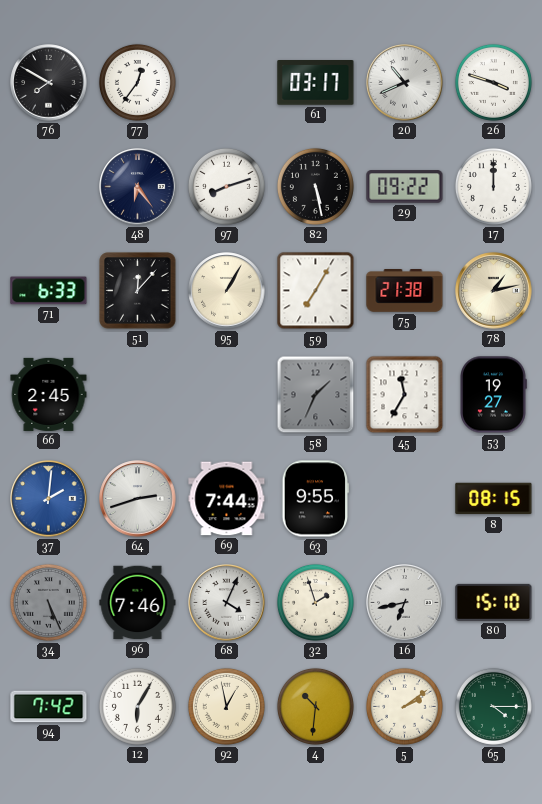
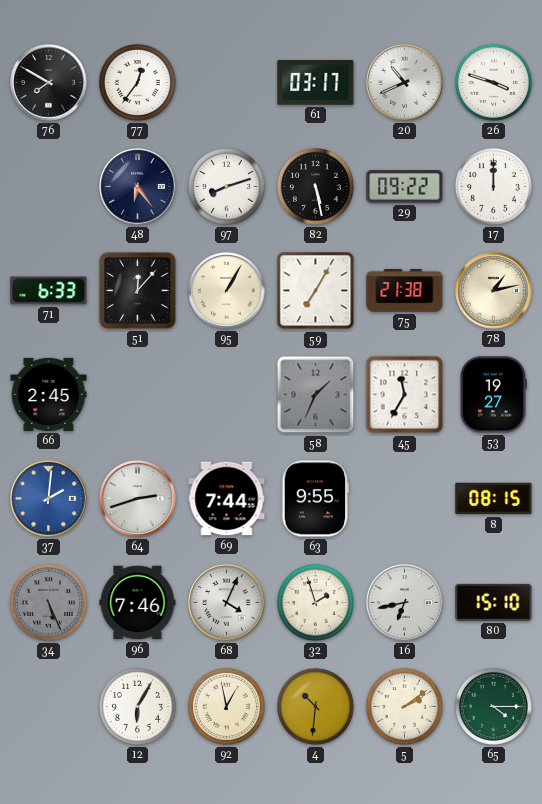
94: 7:42 -> none (49, 707)
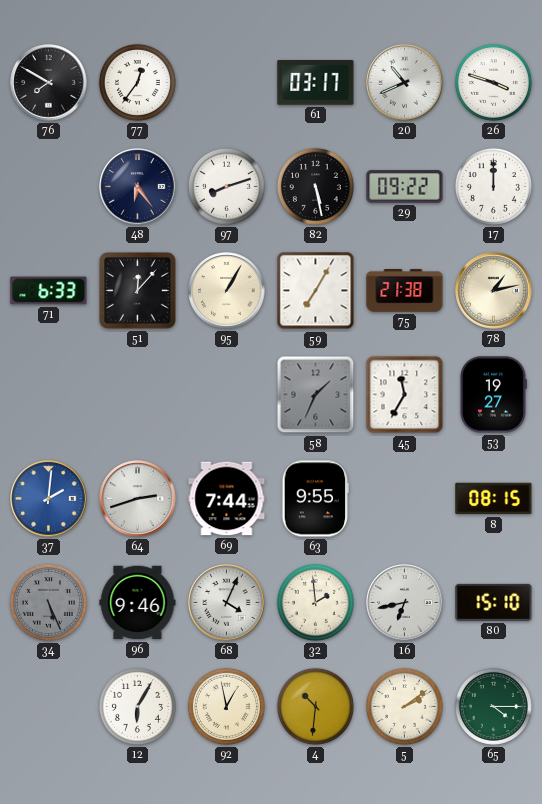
66: 2:45 -> none (49, 394)
96: 7:46 -> 9:46 (138, 603)
32: 1:57 -> 1:59 (315, 602)
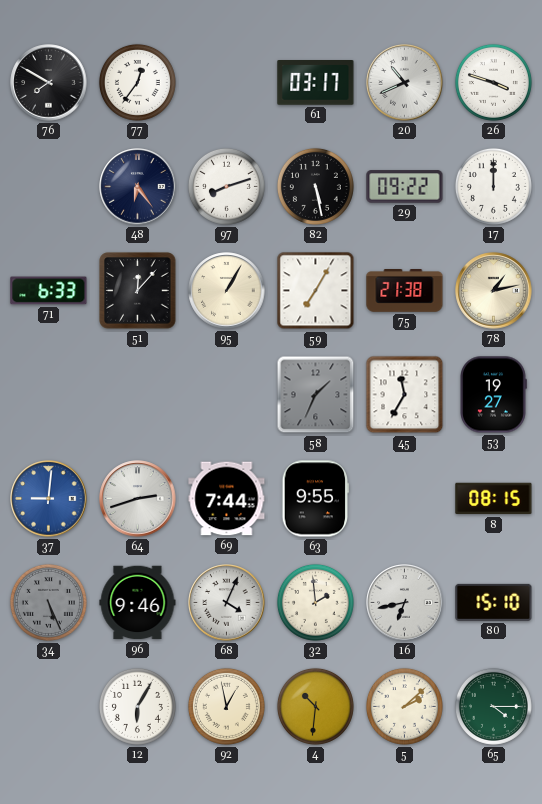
37: 2:01 -> 9:01 (49, 499)
5: 2:09 -> 2:08 (404, 706)
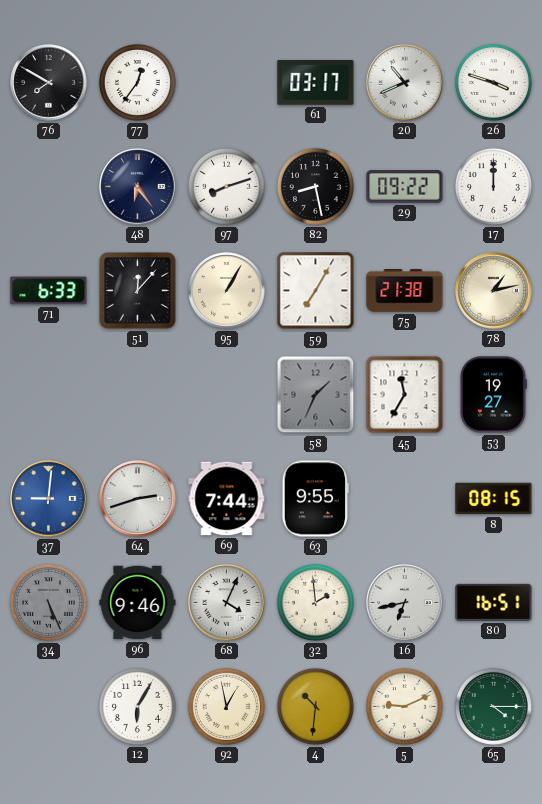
82: 5:28 -> 8:28 (315, 186)
80: 15:10 -> 16:51 (494, 602)
5: 2:08 -> 9:11 (404, 706)
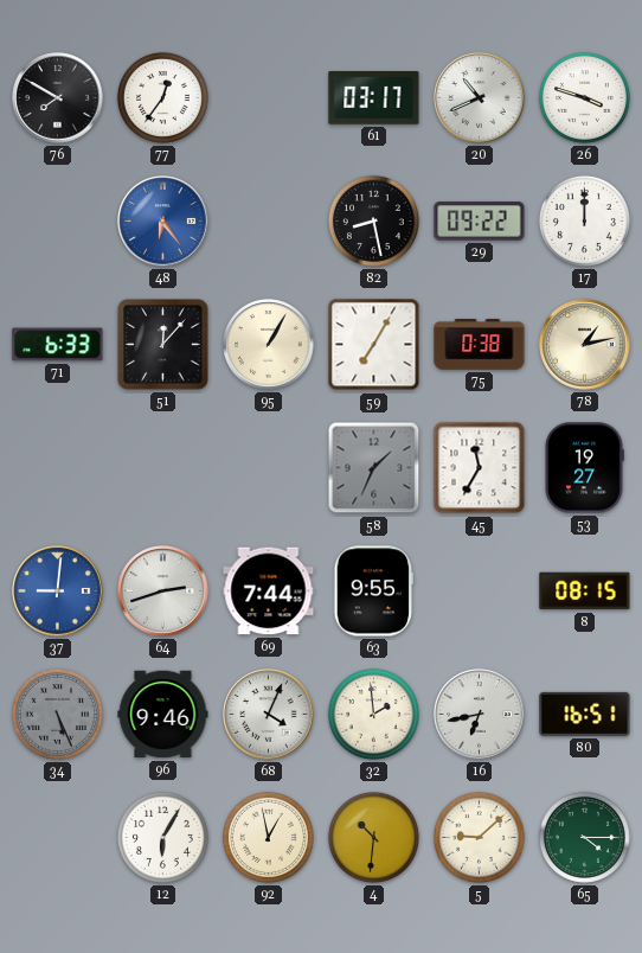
48 dial: navy -> blue (163, 222)
97: 8:12 -> none (226, 186)
75: 21:38 -> 0:38 (480, 345)
5: 9:11 -> 9:08 (479, 837)
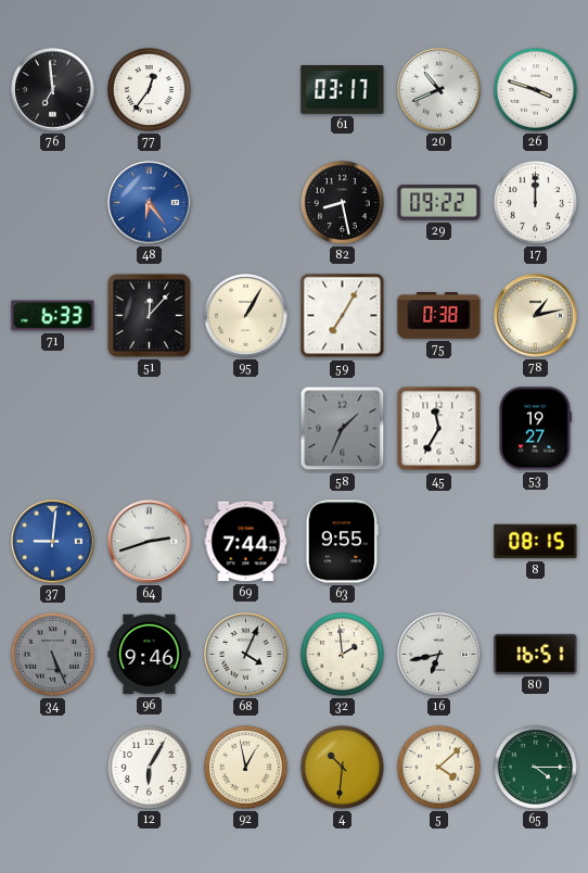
76: 7:50 -> 6:59 (53, 90)
5: 9:08 -> 4:08 (438, 767)
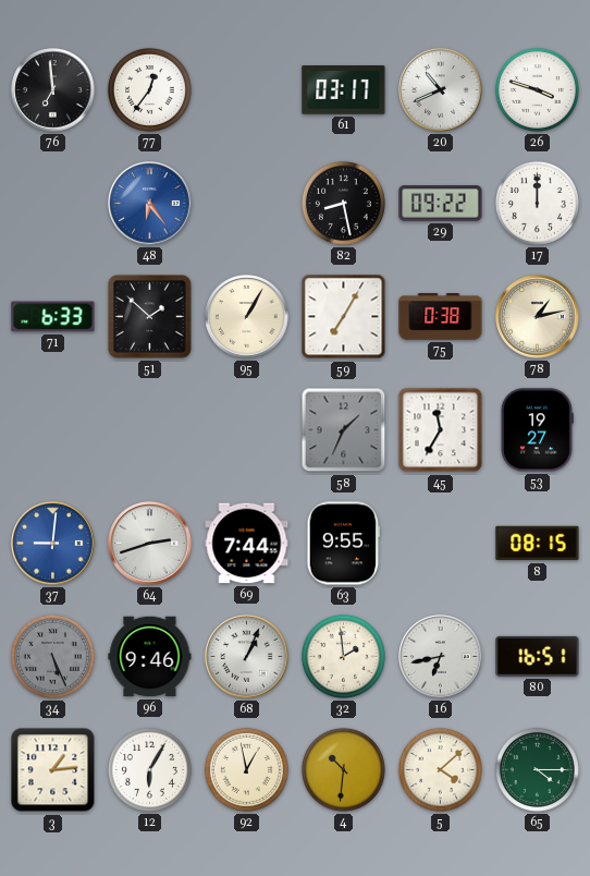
51: 12:07 -> 1:52 (150, 317)
68: 4:04 -> 1:04 (247, 657)
3: none -> 1:14 (53, 770)
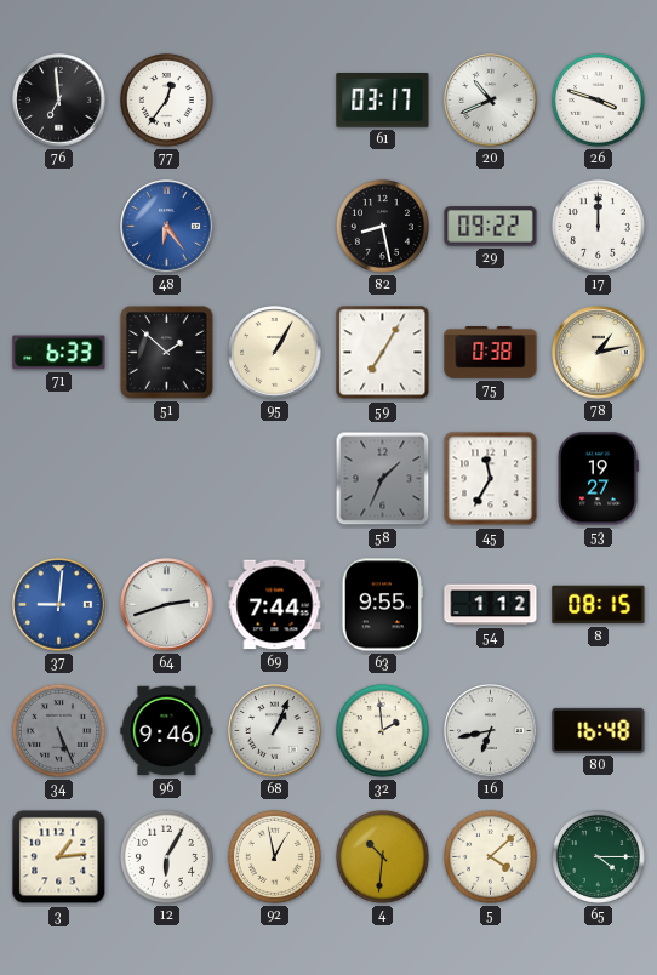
54: none -> 1:12 (491, 605)
80: 16:51 -> 16:48 (599, 730)
